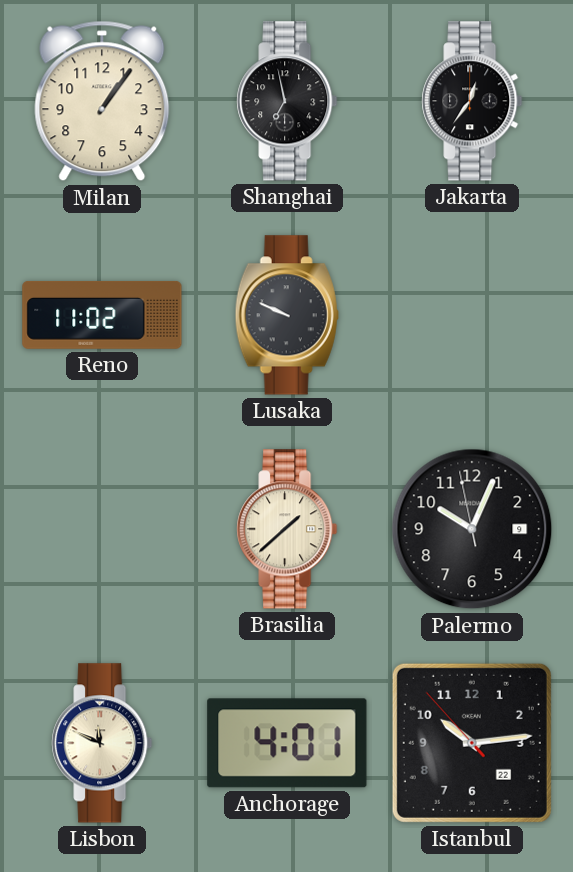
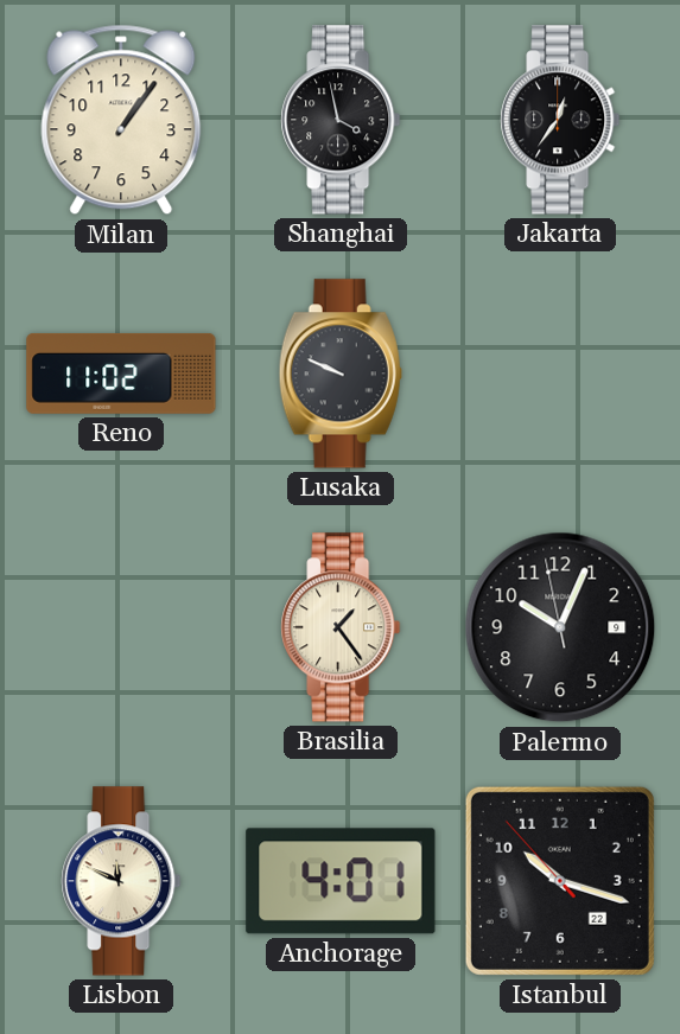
Shanghai: 6:58 -> 3:58 (341, 120)
Brasilia: 1:38 -> 1:24 (341, 627)
Istanbul: 10:13 -> 10:17 (560, 881)
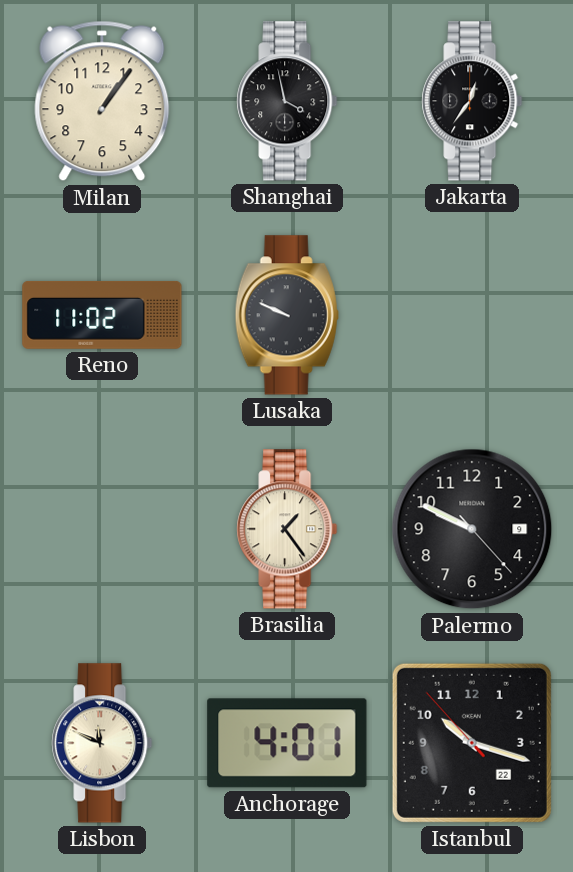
Palermo: 10:03 -> 9:49 (472, 529)
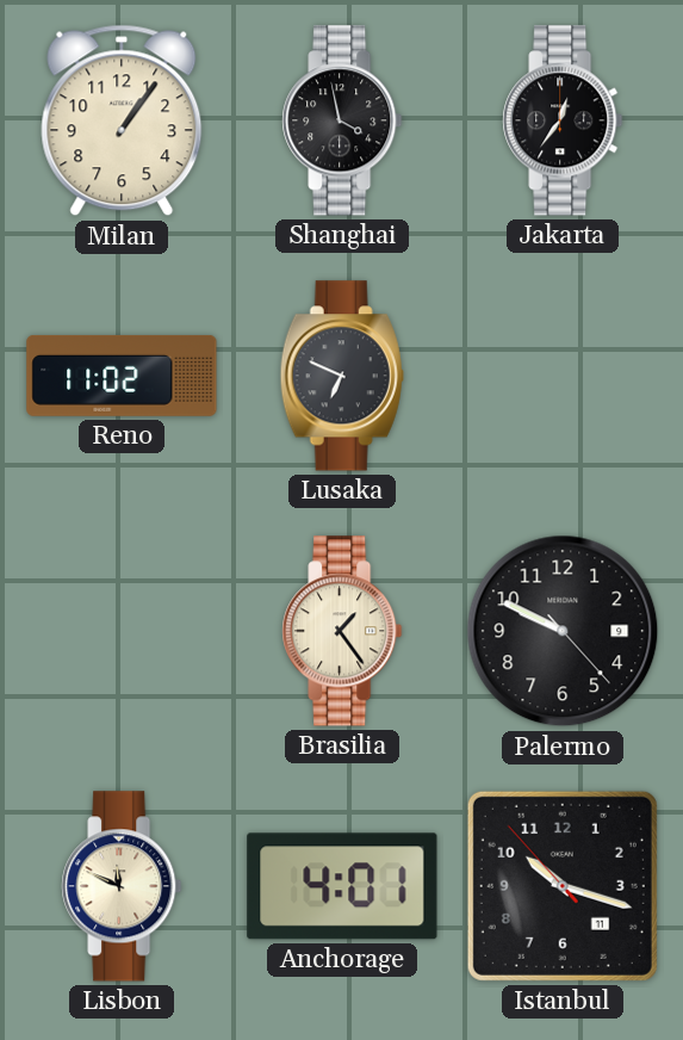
Lusaka: 9:49 -> 6:49 (342, 376)
Istanbul date: 22 -> 11 (563, 886)
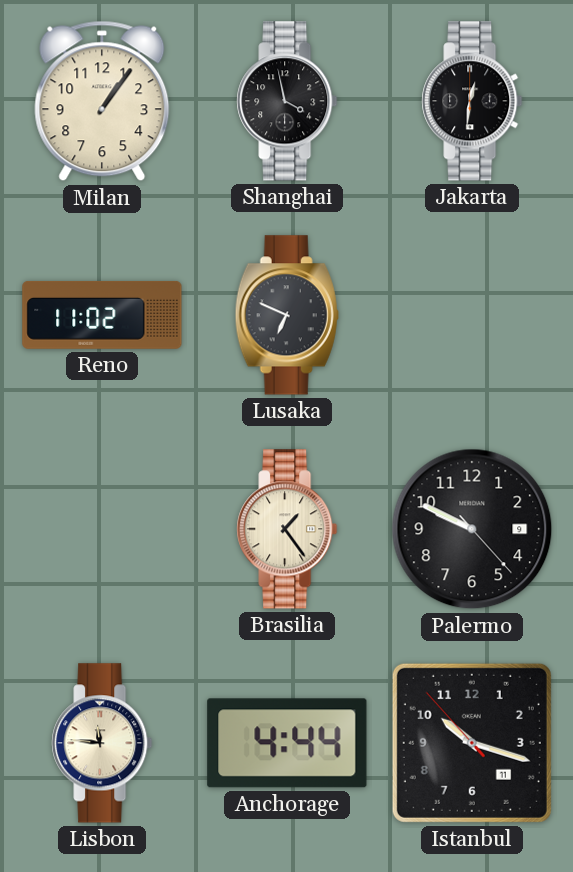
Jakarta: 12:36 -> 12:31 (472, 101)
Lisbon: 11:49 -> 11:46 (102, 743)
Anchorage: 4:01 -> 4:44 (287, 743)
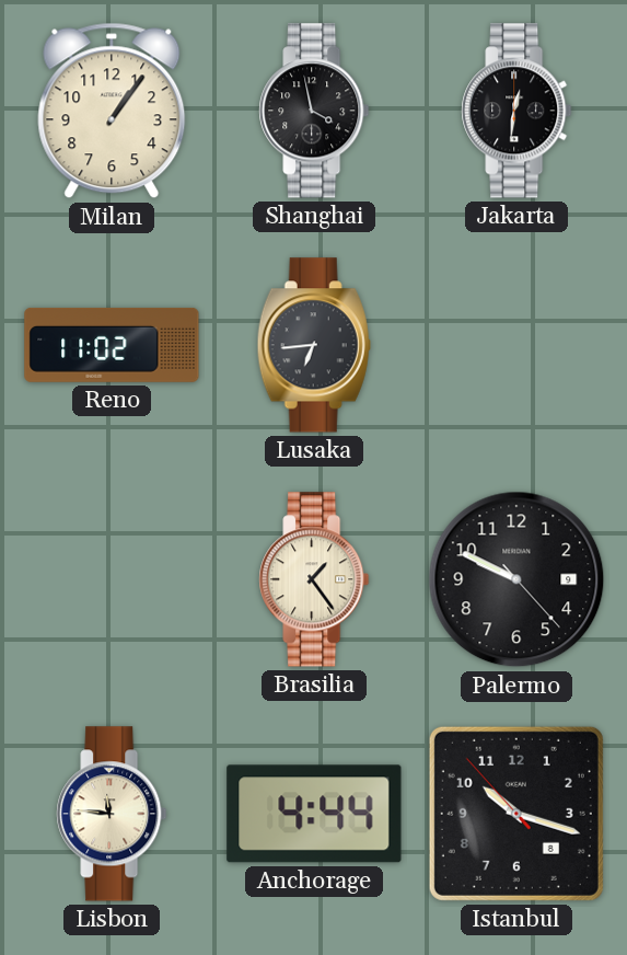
Lusaka: 6:49 -> 6:44 (314, 345)
Istanbul date: 11 -> 8 (516, 814)
